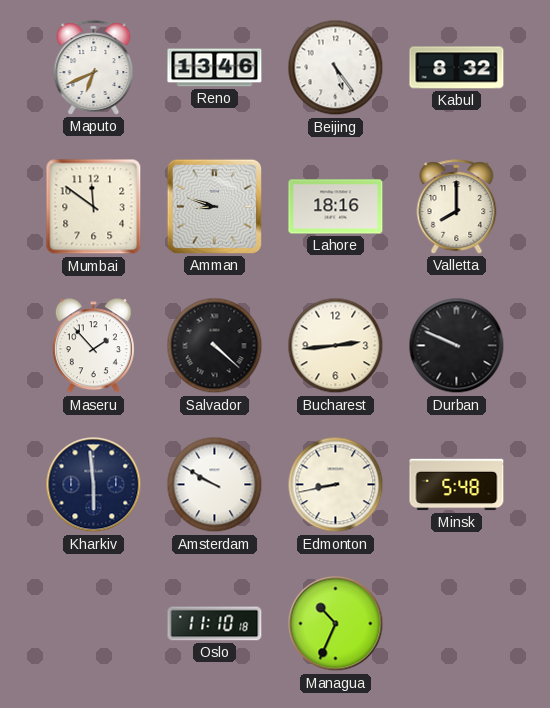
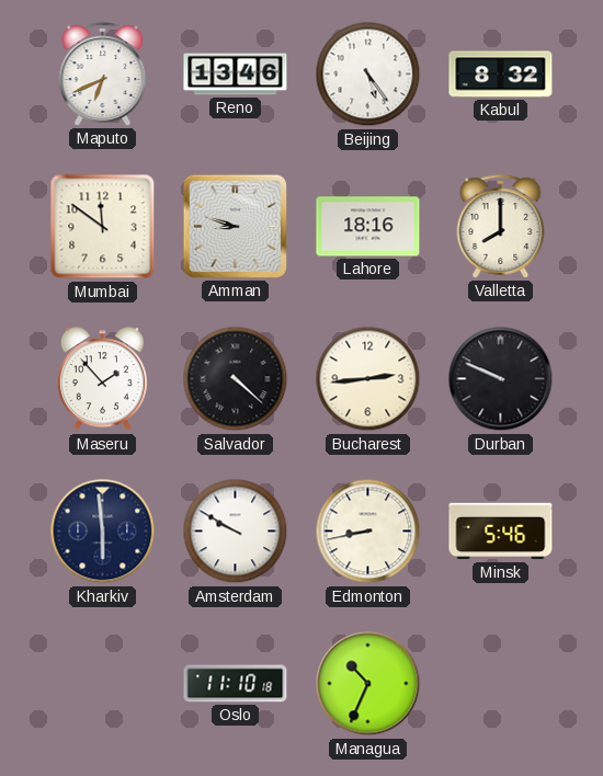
Minsk: 5:48 -> 5:46 (501, 532)
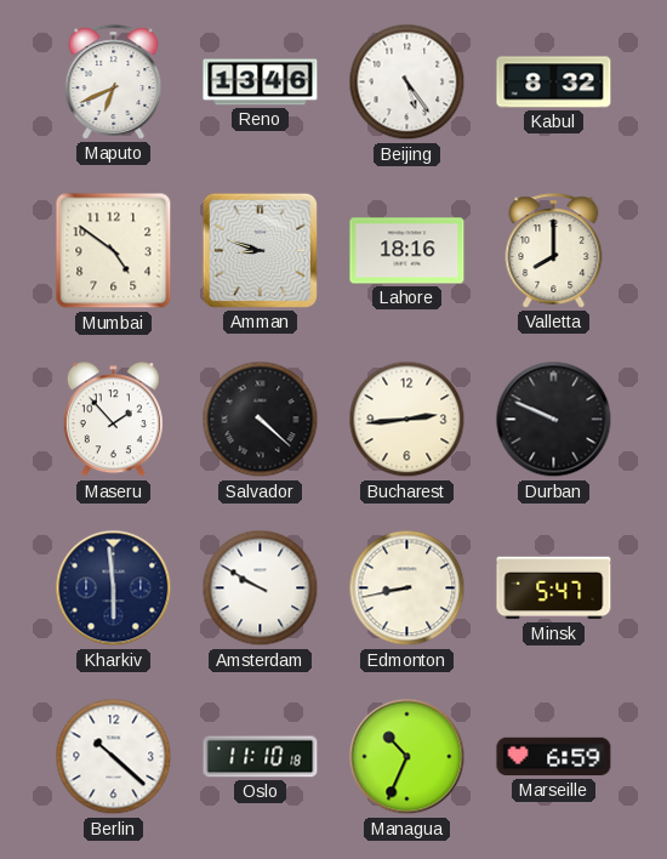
Mumbai: 11:51 -> 4:51 (114, 251)
Minsk: 5:46 -> 5:47 (554, 588)
Berlin: none -> 10:22 (114, 757)
Marseille: none -> 6:59 (554, 757)
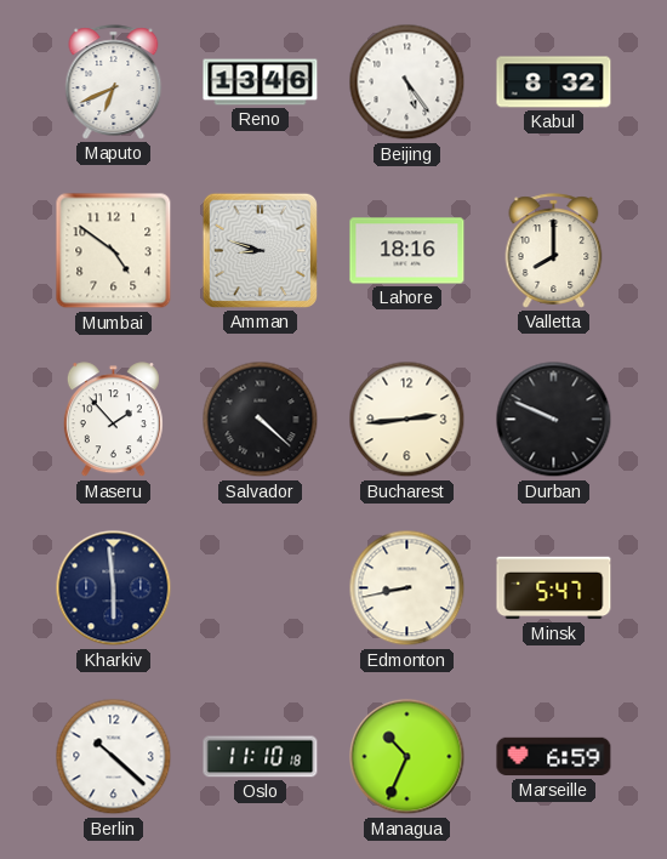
Amsterdam: 9:50 -> none (261, 588)
